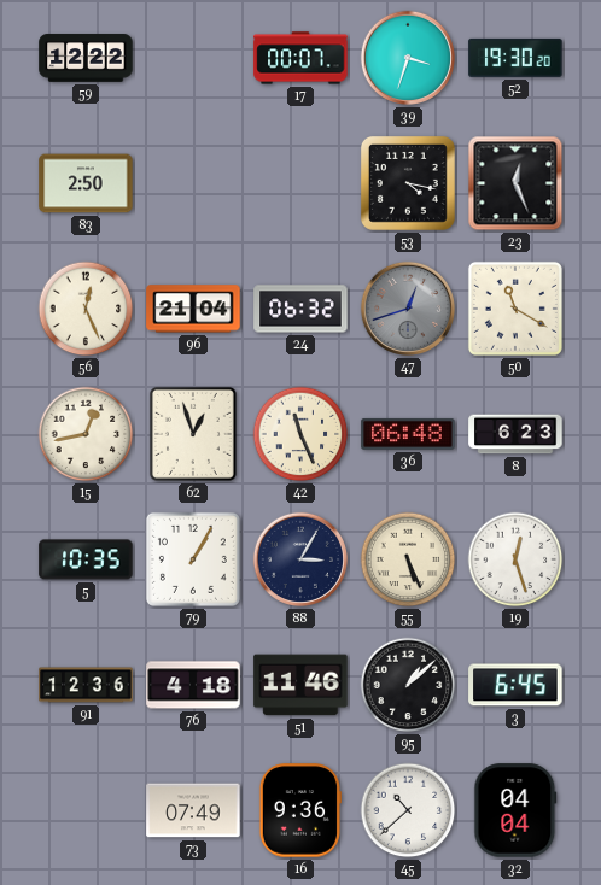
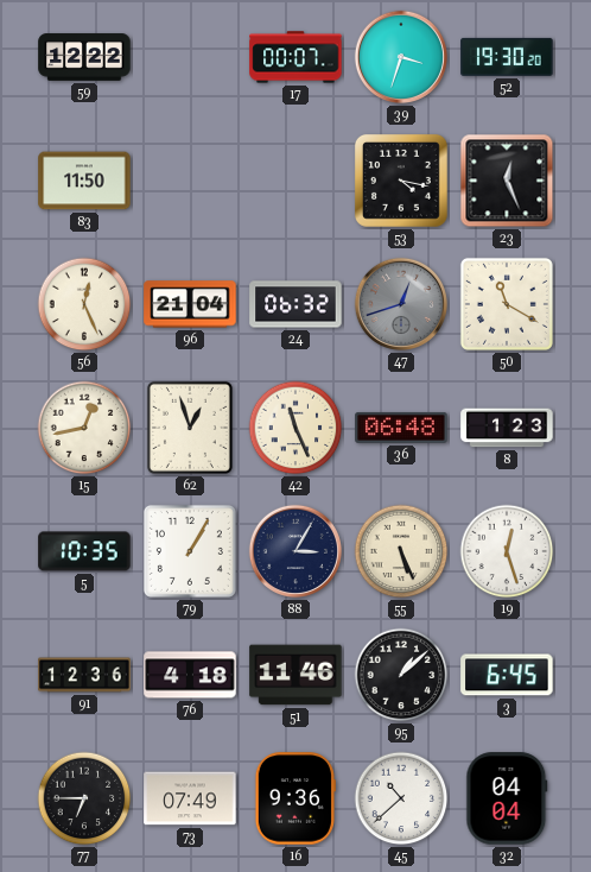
83: 2:50 -> 11:50 (84, 181)
8: 6:23 -> 1:23 (507, 428)
77: none -> 6:45 (84, 798)
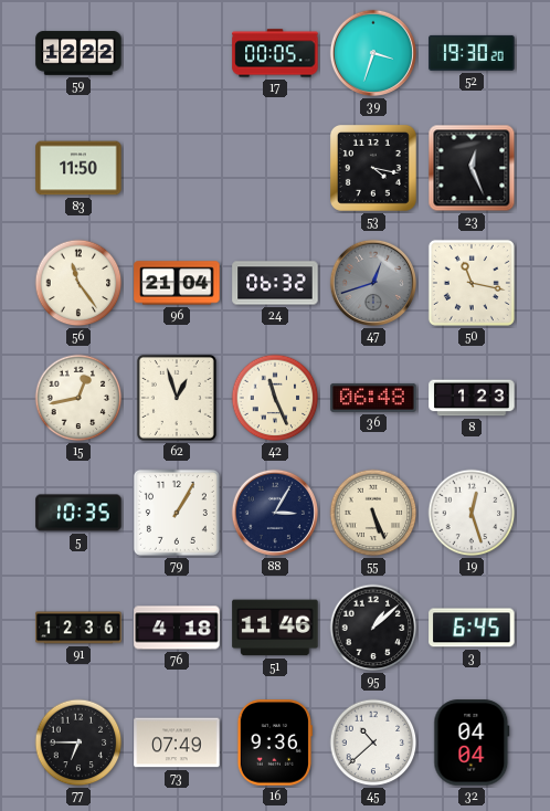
17: 00:07 -> 00:05 (275, 53)
56: 12:26 -> 11:24 (78, 283)
50: 11:20 -> 11:17 (472, 283)
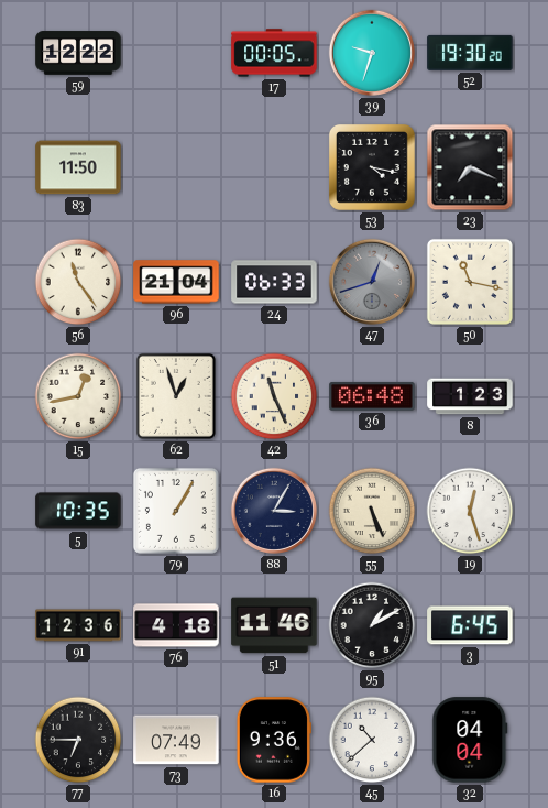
39: 3:33 -> 9:33 (372, 53)
23: 12:26 -> 7:19 (470, 167)
24: 06:32 -> 06:33 (274, 282)
95: 1:08 -> 1:10 (372, 625)
